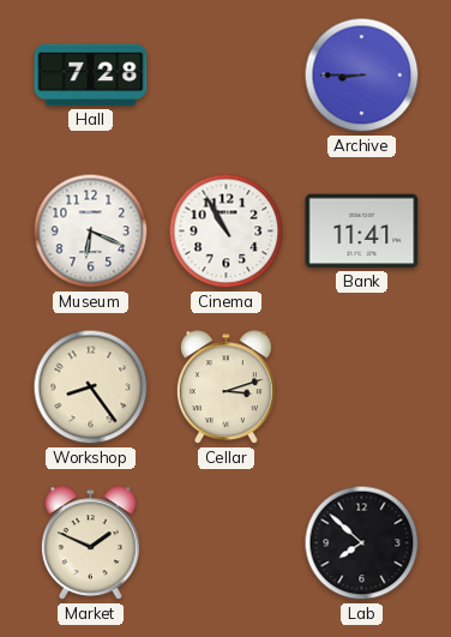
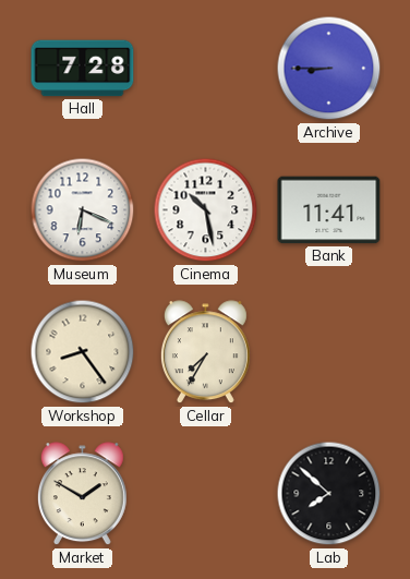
Cinema: 10:55 -> 10:28 (206, 210)
Cellar: 3:12 -> 7:35 (205, 352)
Market: 1:49 -> 1:50 (82, 494)
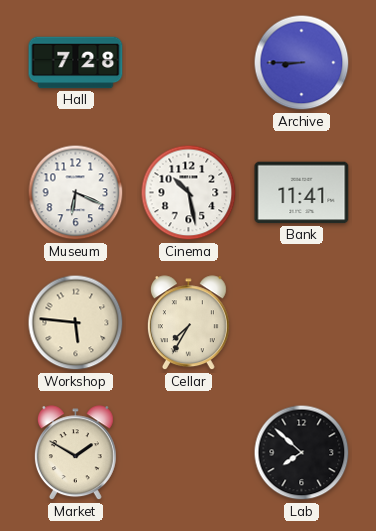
Workshop: 8:24 -> 5:46 (76, 323)
